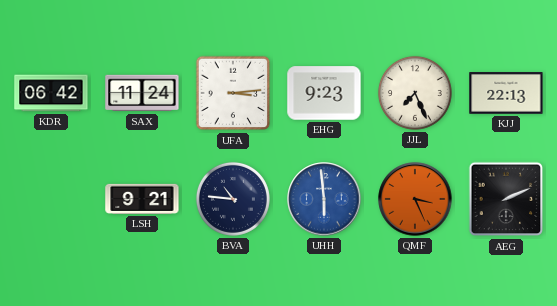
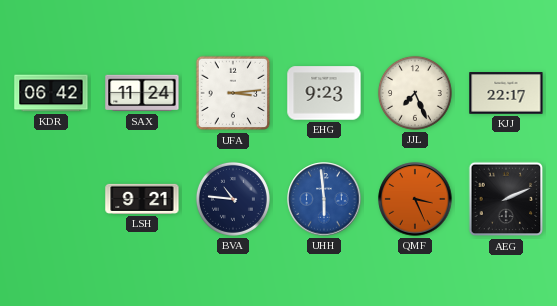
KJJ: 22:13 -> 22:17 (506, 93)
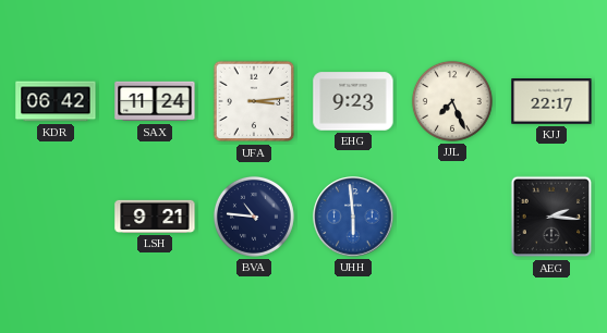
QMF: 3:26 -> none (415, 199)
AEG: 2:11 -> 2:16 (551, 217)
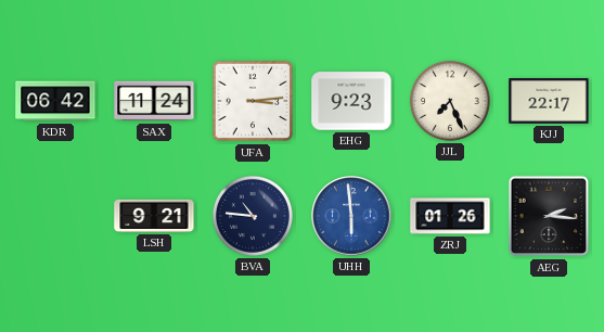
ZRJ: none -> 01:26 (450, 216)
